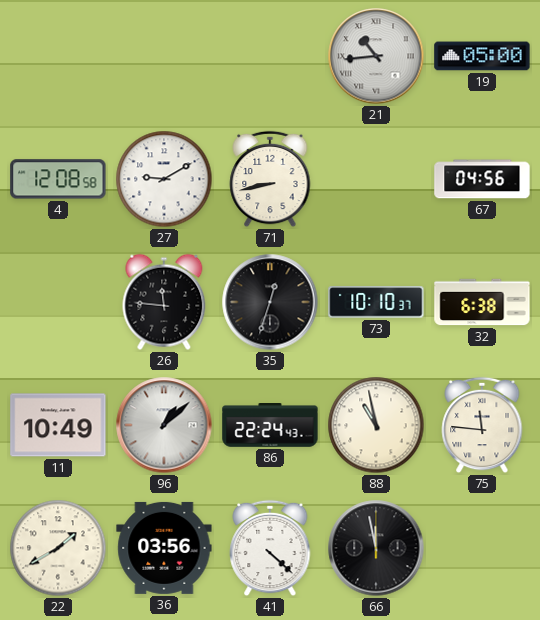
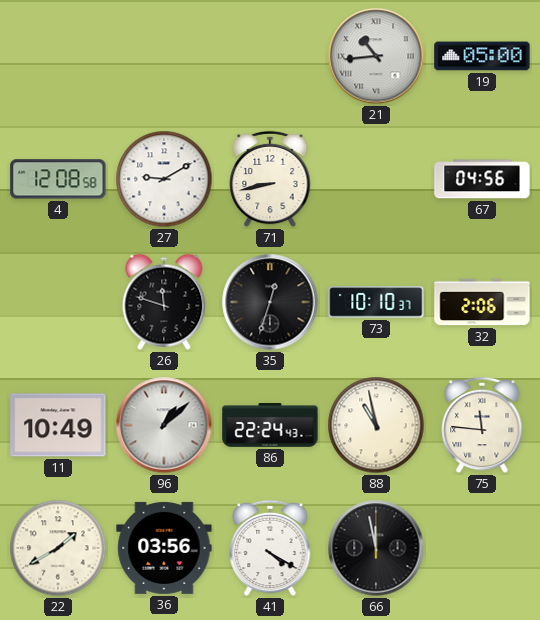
26: 11:46 -> 11:48 (164, 302)
32: 6:38 -> 2:06 (482, 302)
41: 4:22 -> 4:20 (270, 548)
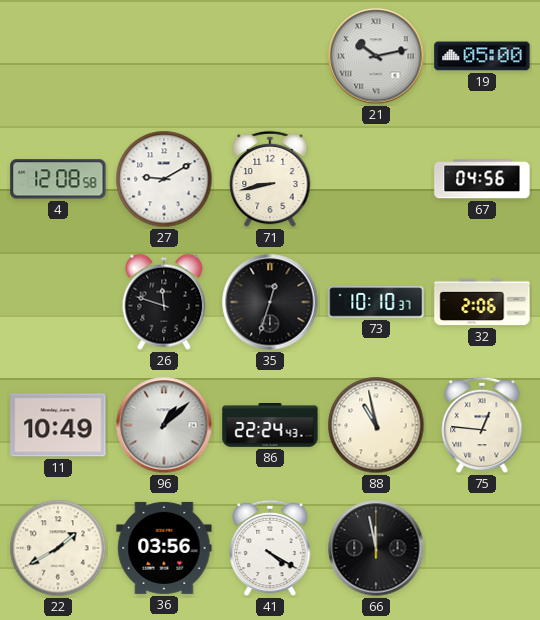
21: 10:44 -> 10:13 (376, 56)
75: 11:46 -> 12:46 (482, 425)
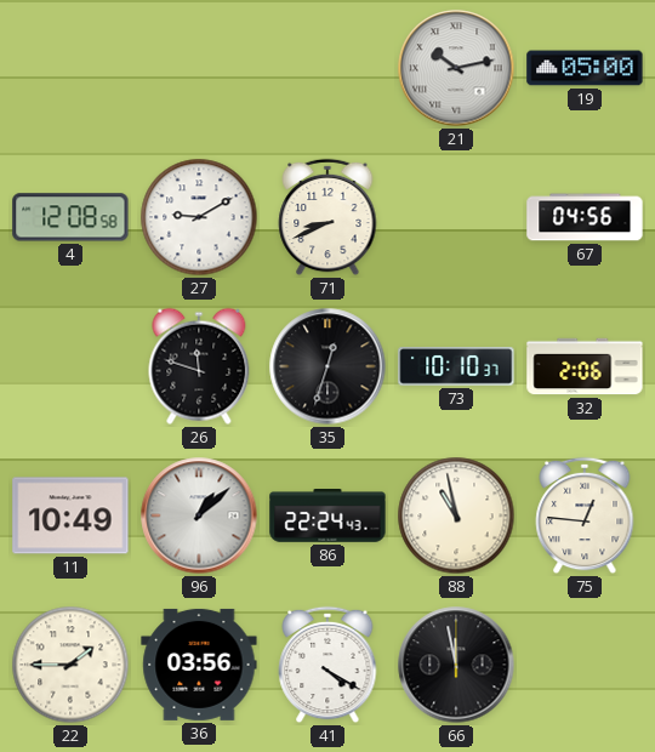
71: 8:43 -> 8:41 (327, 217)
22: 1:40 -> 1:45 (70, 665)
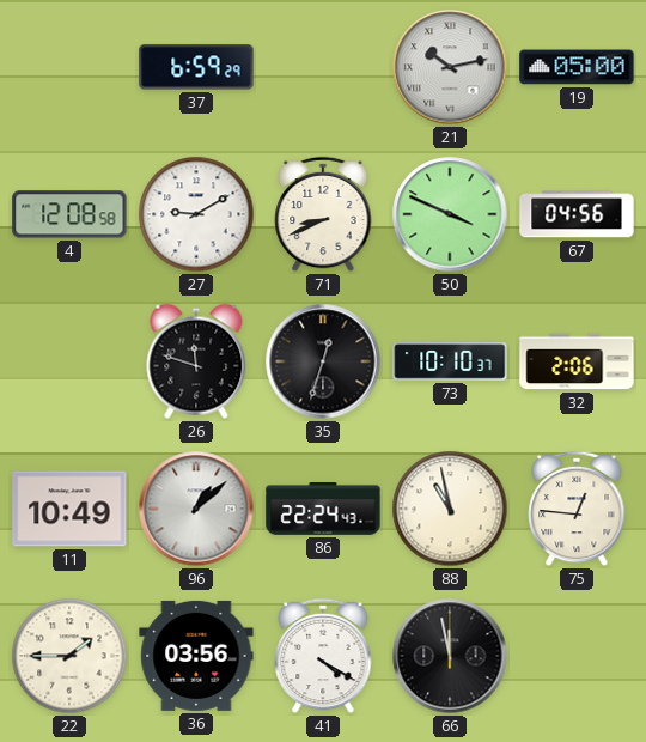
37: none -> 6:59 (196, 67)
50: none -> 3:49 (450, 214)
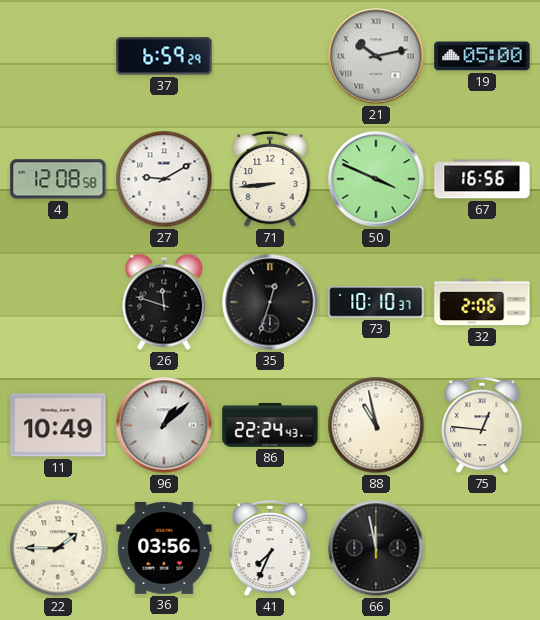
71: 8:41 -> 8:44 (270, 179)
67: 04:56 -> 16:56 (482, 179)
41: 4:20 -> 7:34 (270, 548)
